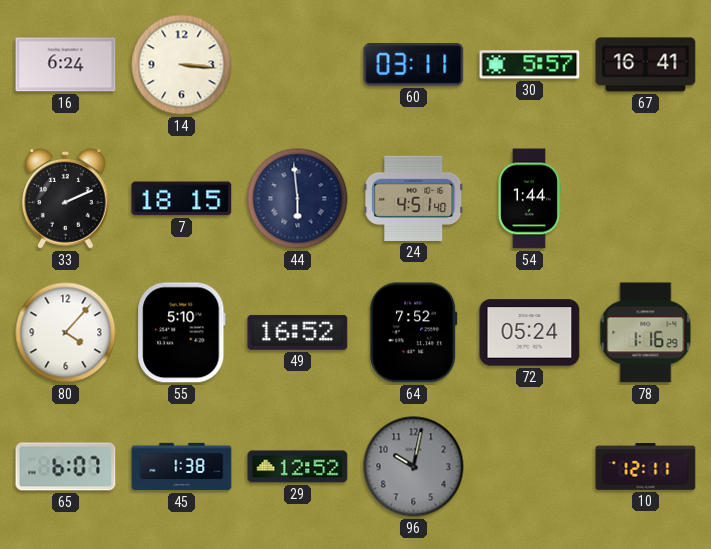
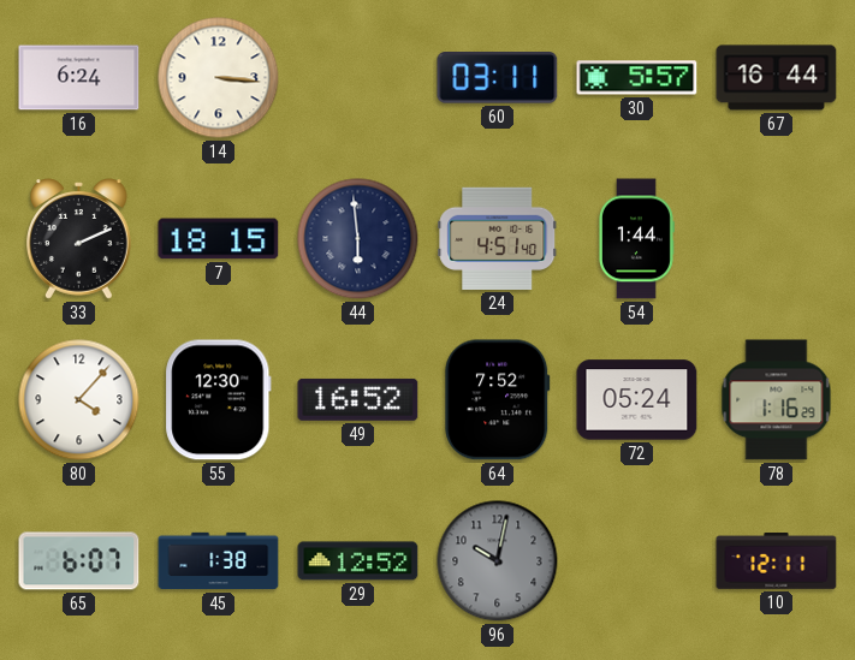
67: 16:41 -> 16:44 (777, 78)
55: 5:10 -> 12:30 (219, 400)
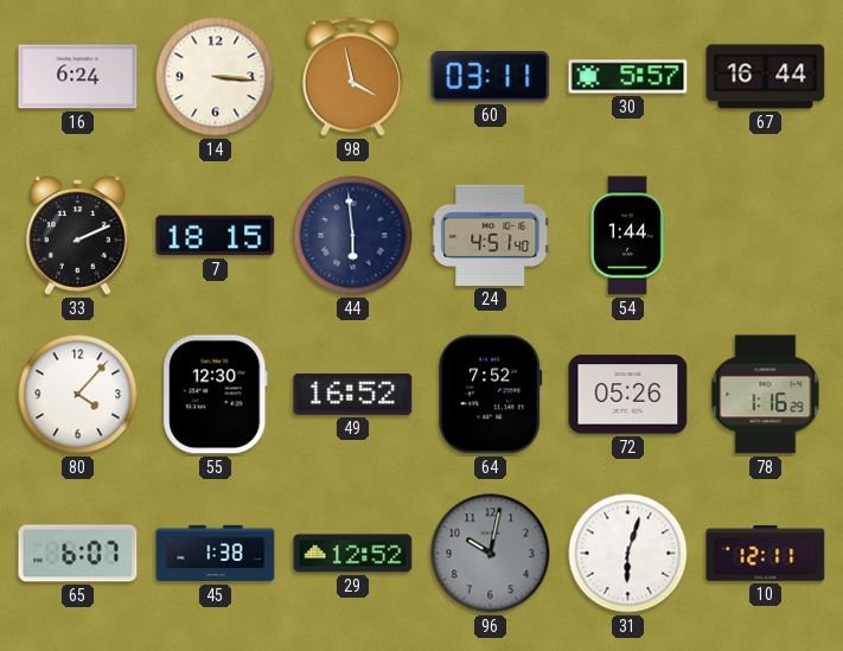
98: none -> 3:58 (352, 77)
72: 05:24 -> 05:26 (628, 395)
31: none -> 6:03 (628, 554)
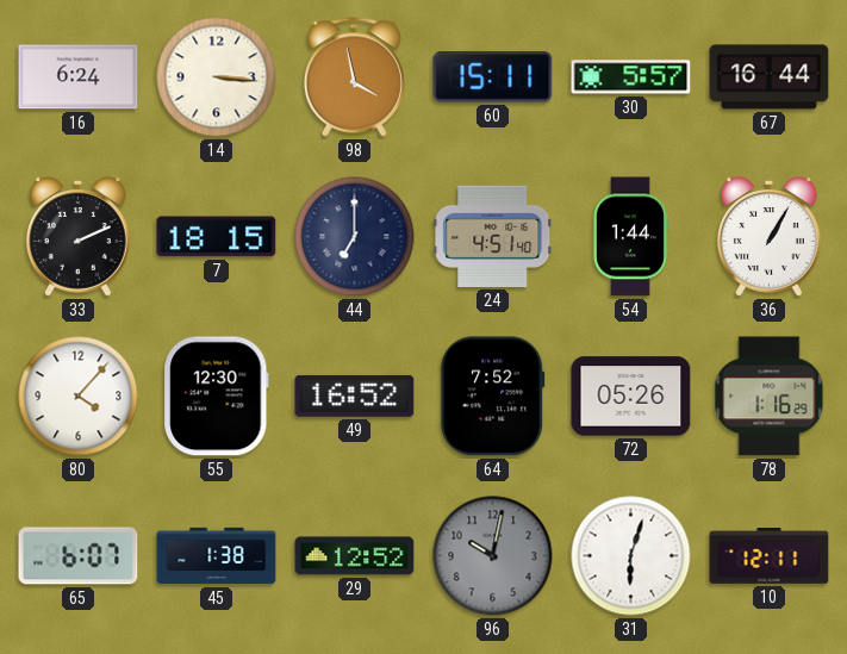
60: 03:11 -> 15:11 (493, 77)
44: 5:59 -> 7:00 (355, 237)
36: none -> 1:05 (770, 237)
